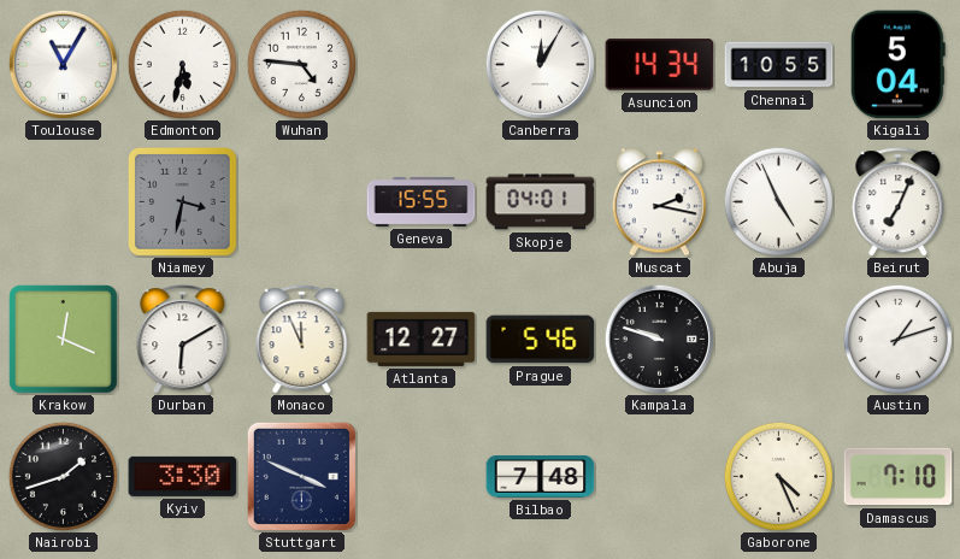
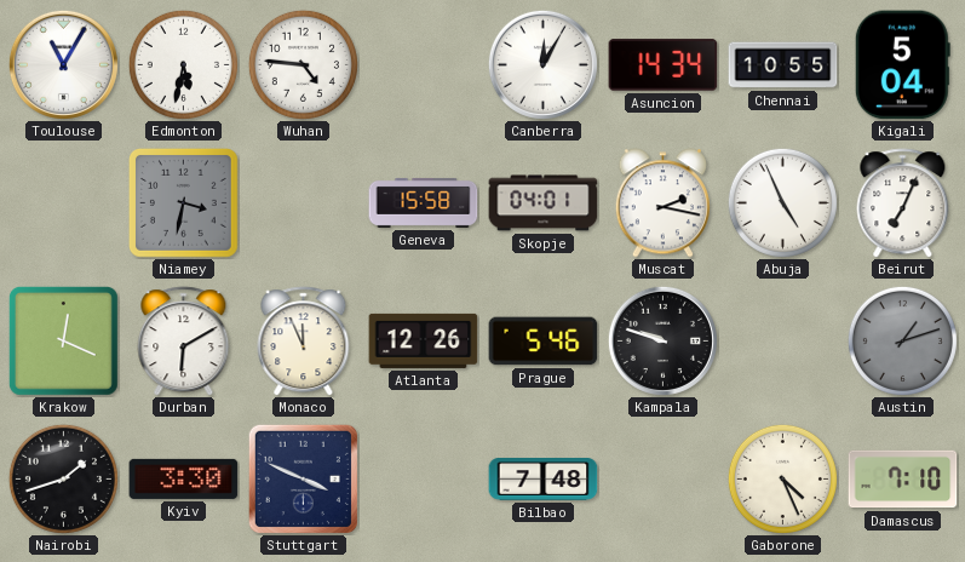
Geneva: 15:55 -> 15:58 (424, 202)
Atlanta: 12:27 -> 12:26 (424, 340)
Austin dial: white -> grey (902, 340)
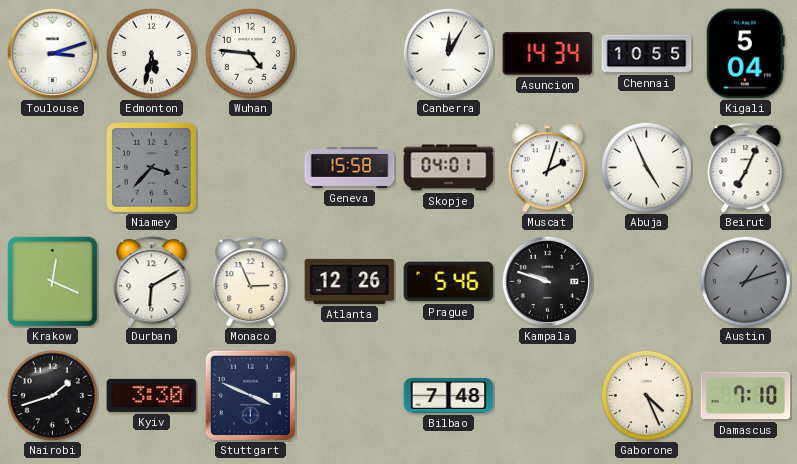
Toulouse: 11:05 -> 3:12 (52, 53)
Niamey: 3:32 -> 3:37 (152, 168)
Muscat: 2:17 -> 2:03 (547, 168)
Monaco: 11:56 -> 2:56 (251, 282)
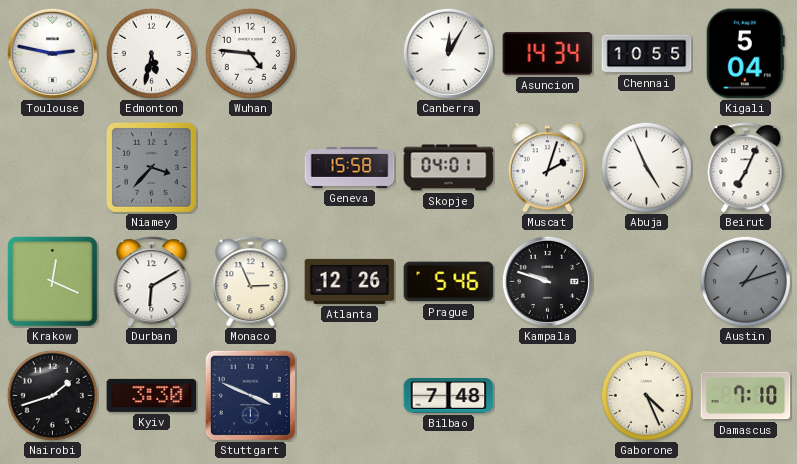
Toulouse: 3:12 -> 2:47 (52, 53)
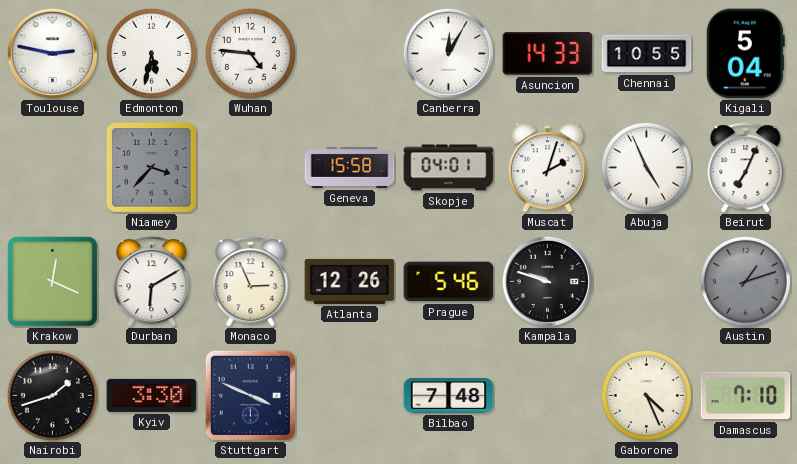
Asuncion: 14:34 -> 14:33 (548, 54)
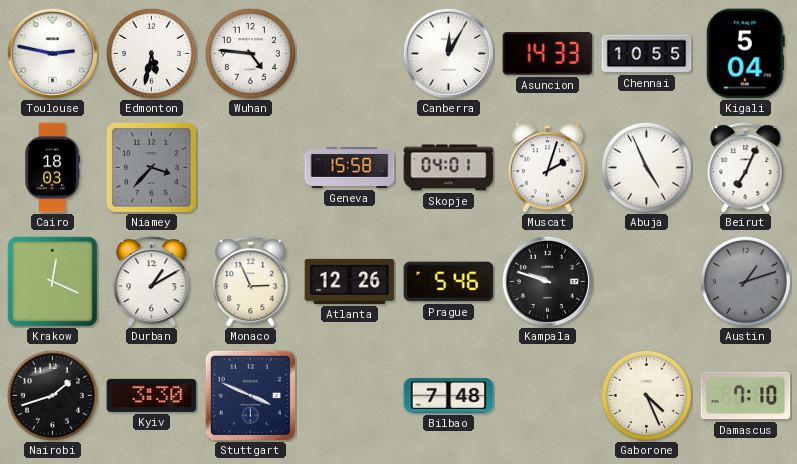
Cairo: none -> 18:03 (53, 168)
Durban: 6:10 -> 1:10 (152, 282)
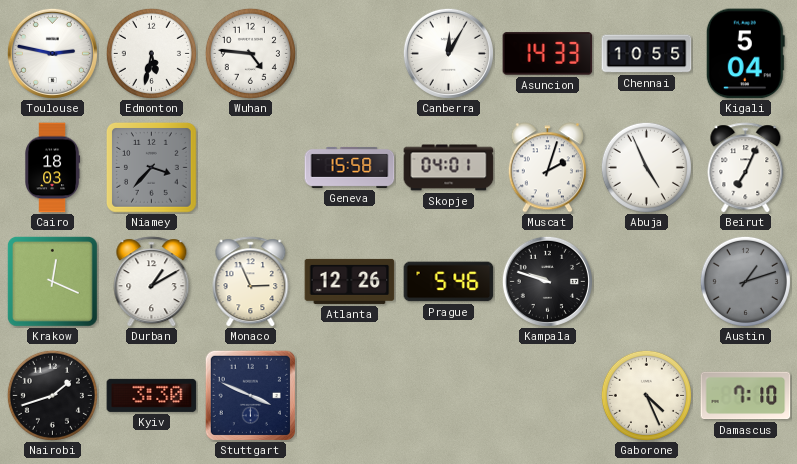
Bilbao: 7:48 -> none (449, 396)
